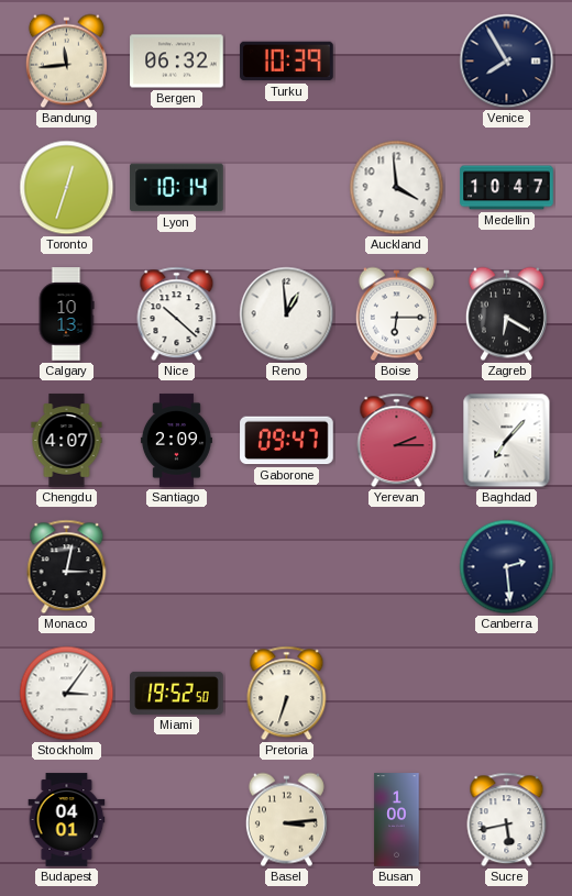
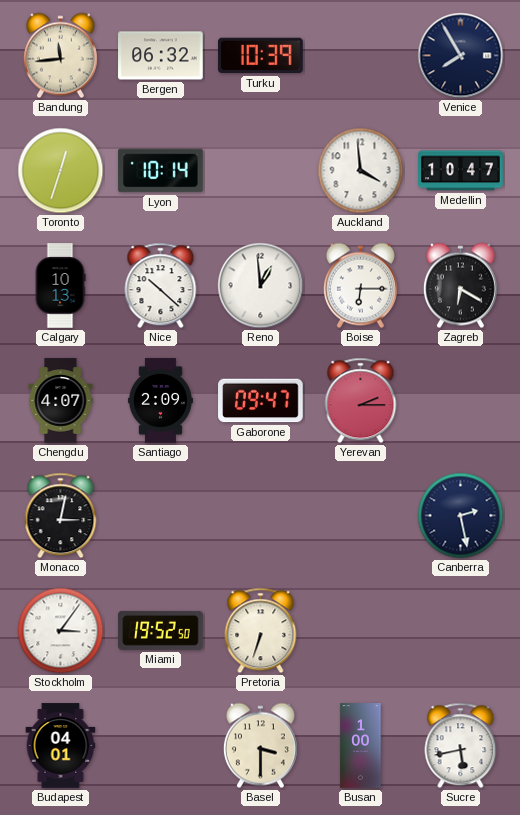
Baghdad: 7:07 -> none (507, 441)
Canberra: 2:29 -> 2:28 (461, 516)
Basel: 3:14 -> 3:30 (260, 746)
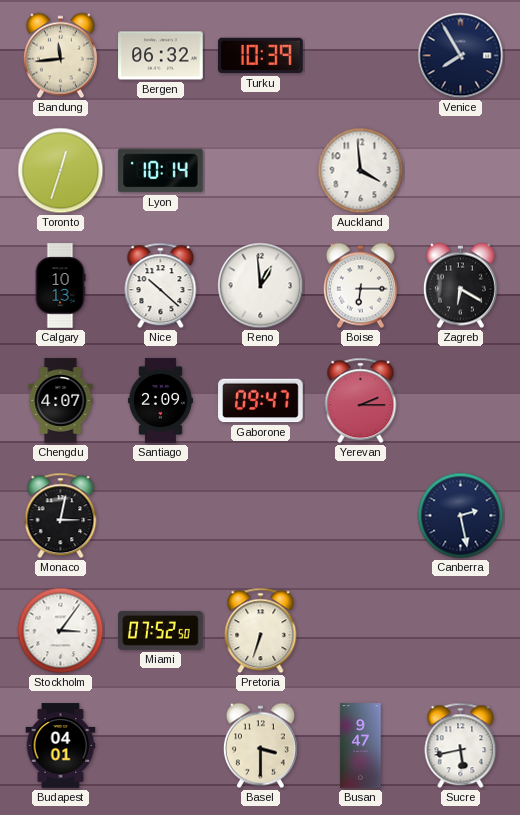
Medellin: 10:47 -> none (461, 171)
Miami: 19:52 -> 07:52 (161, 630)
Busan: 1:00 -> 9:47 (361, 746)
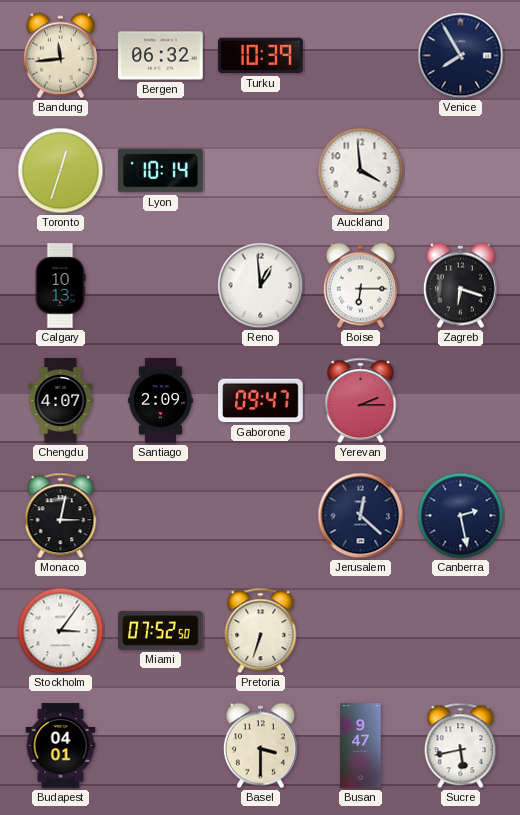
Nice: 10:22 -> none (161, 286)
Zagreb: 6:20 -> 6:18 (460, 286)
Jerusalem: none -> 12:22 (361, 516)
